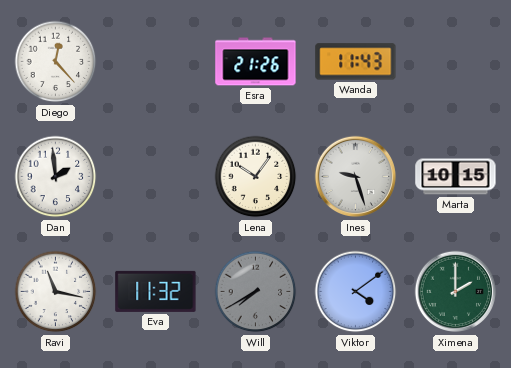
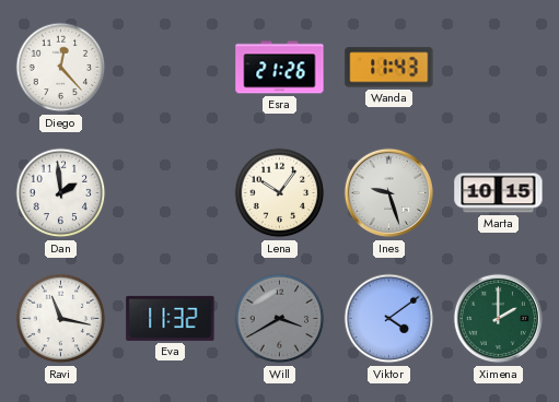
Will: 7:40 -> 3:40 (280, 319)
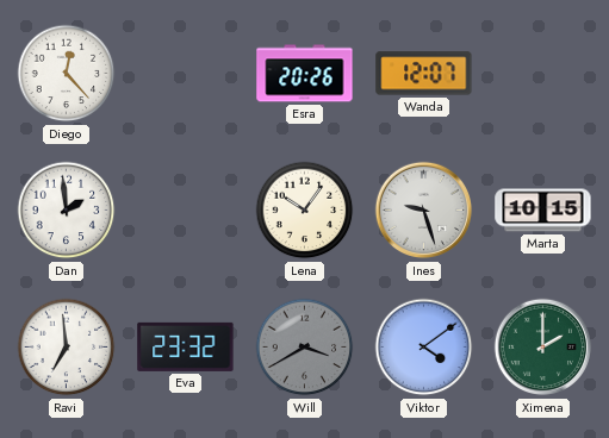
Esra: 21:26 -> 20:26 (305, 74)
Wanda: 11:43 -> 12:07 (424, 74)
Ravi: 11:17 -> 6:59 (67, 348)
Eva: 11:32 -> 23:32 (186, 346)
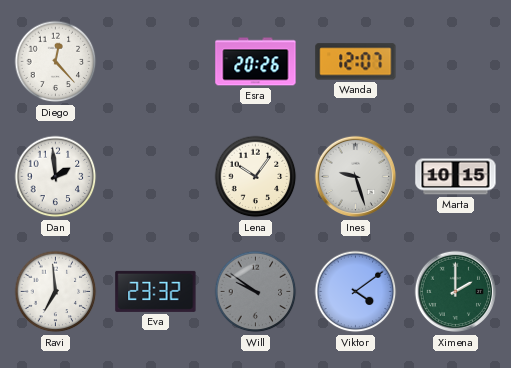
Will: 3:40 -> 9:51 (256, 292)
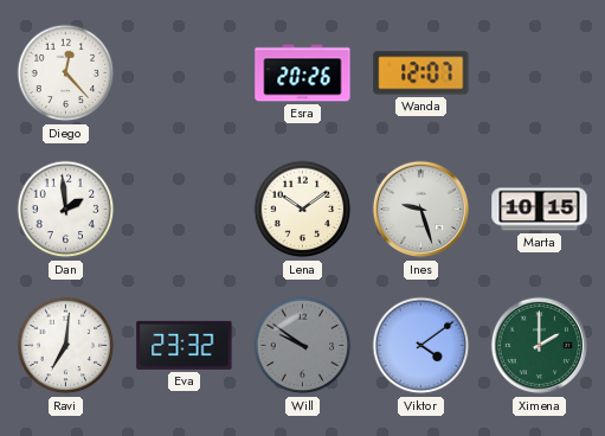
Lena: 10:06 -> 10:09 (303, 210)
Ravi: 6:59 -> 7:01 (66, 346)
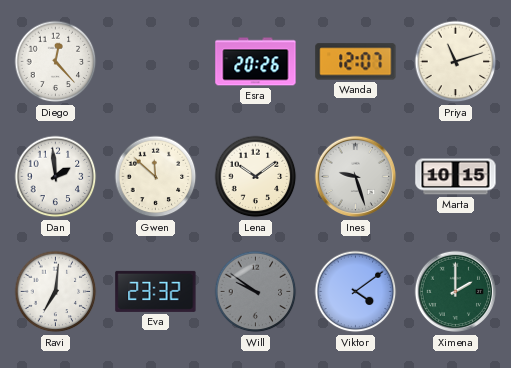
Priya: none -> 11:12 (456, 62)
Gwen: none -> 11:52 (156, 177)
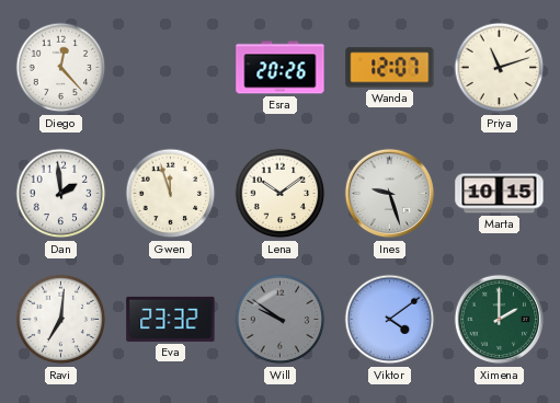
Gwen: 11:52 -> 11:57 (171, 194)
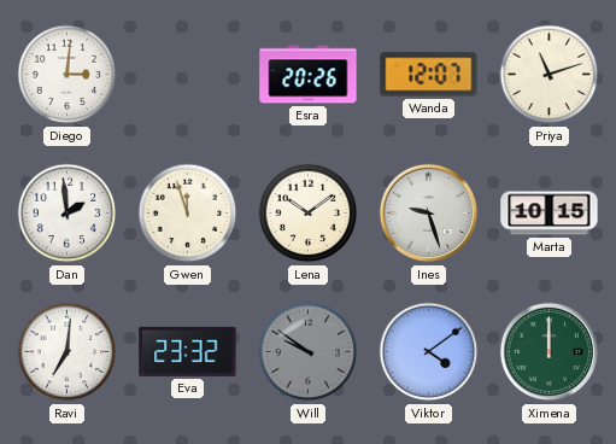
Diego: 12:23 -> 3:01 (68, 75)
Ximena: 2:00 -> 12:00 (550, 352)
